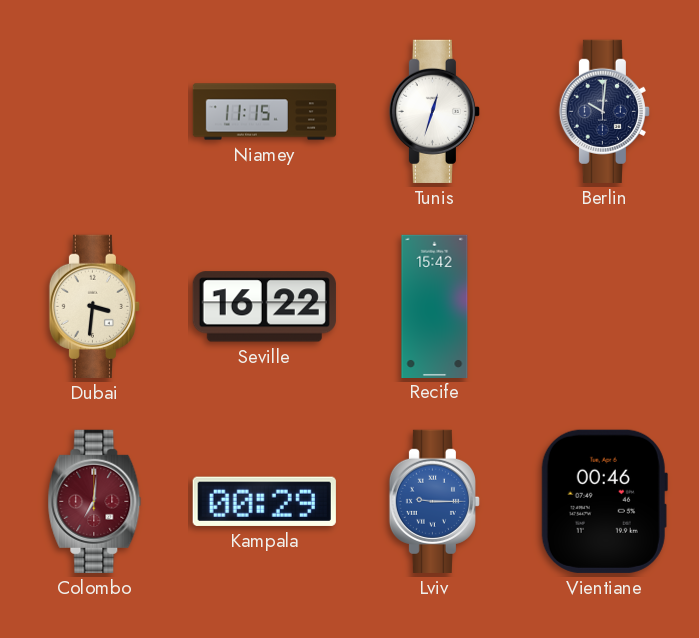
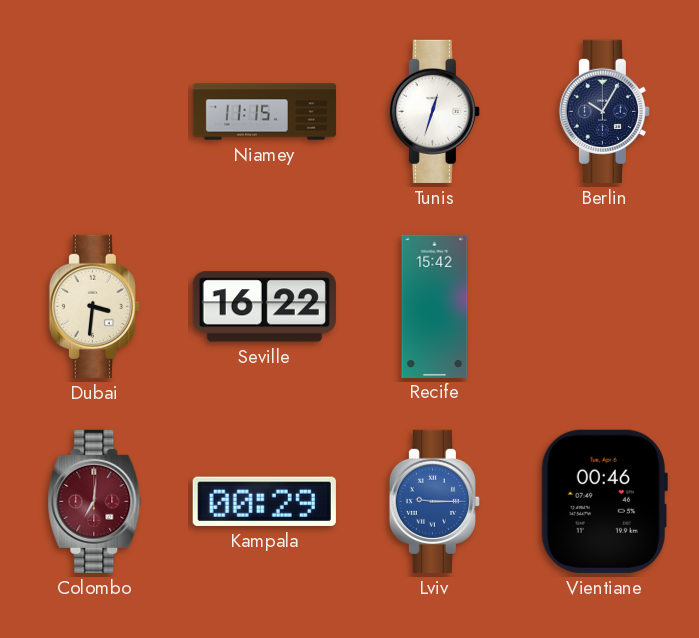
Berlin: 10:01 -> 10:05 (604, 111)
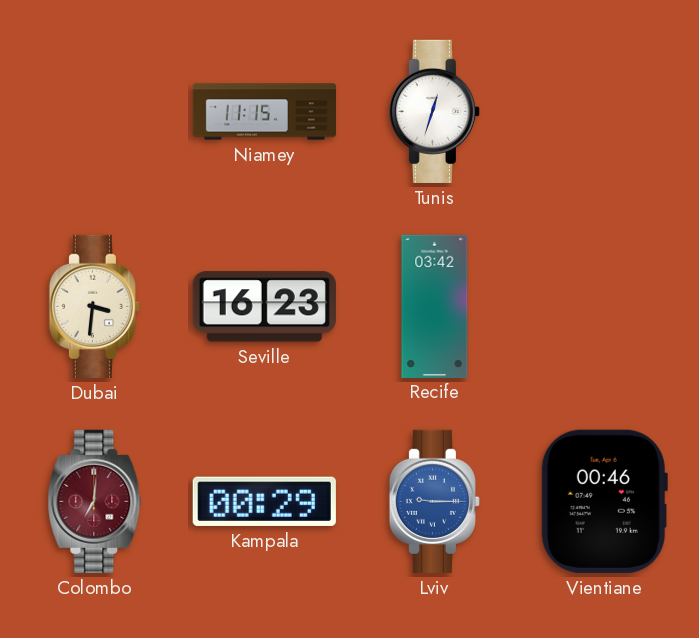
Berlin: 10:05 -> none (604, 111)
Seville: 16:22 -> 16:23 (264, 307)
Recife: 15:42 -> 03:42 (435, 306)
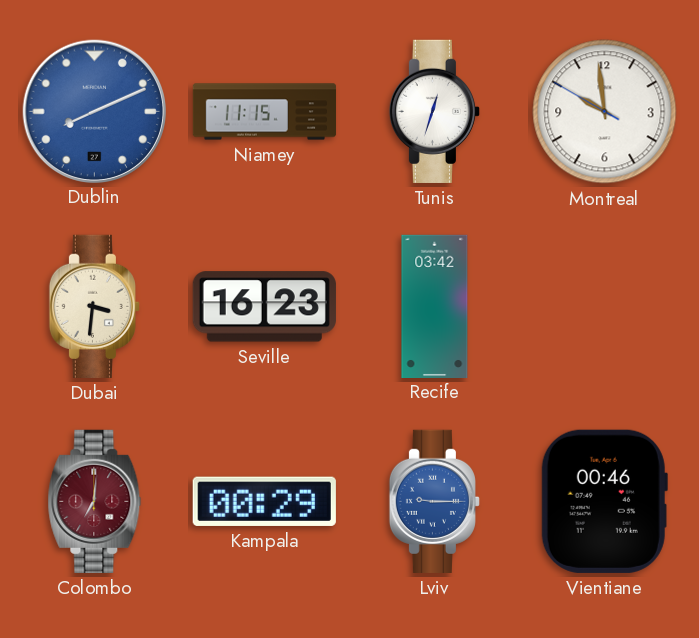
Dublin: none -> 8:11 (94, 111)
Montreal: none -> 9:58 (605, 112)
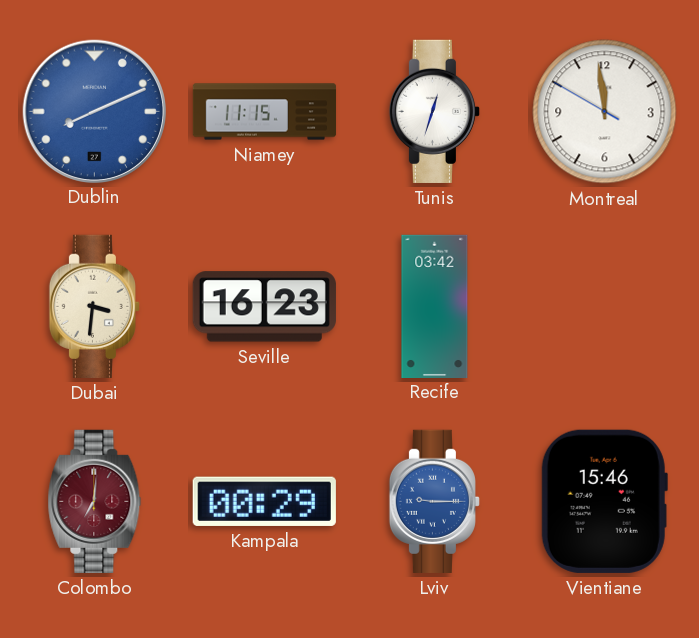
Montreal: 9:58 -> 11:58 (605, 112)
Vientiane: 00:46 -> 15:46 (604, 501)
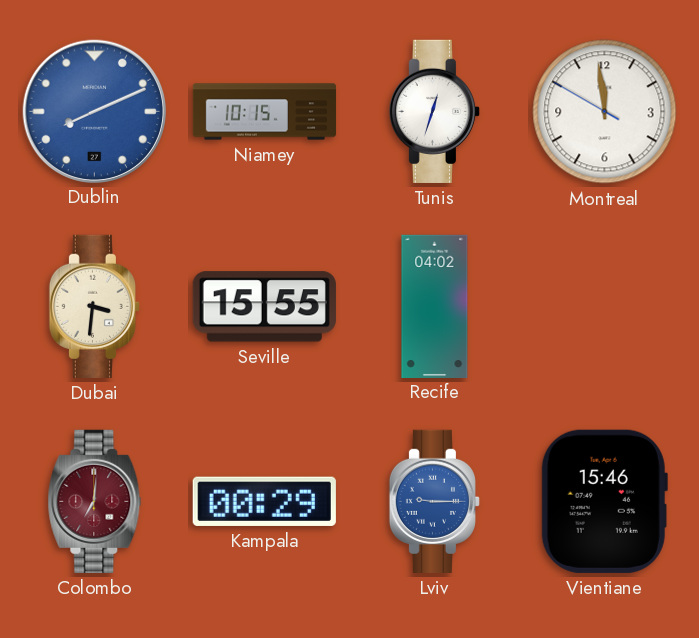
Niamey: 11:15 -> 10:15 (265, 112)
Seville: 16:23 -> 15:55 (264, 307)
Recife: 03:42 -> 04:02 (435, 306)
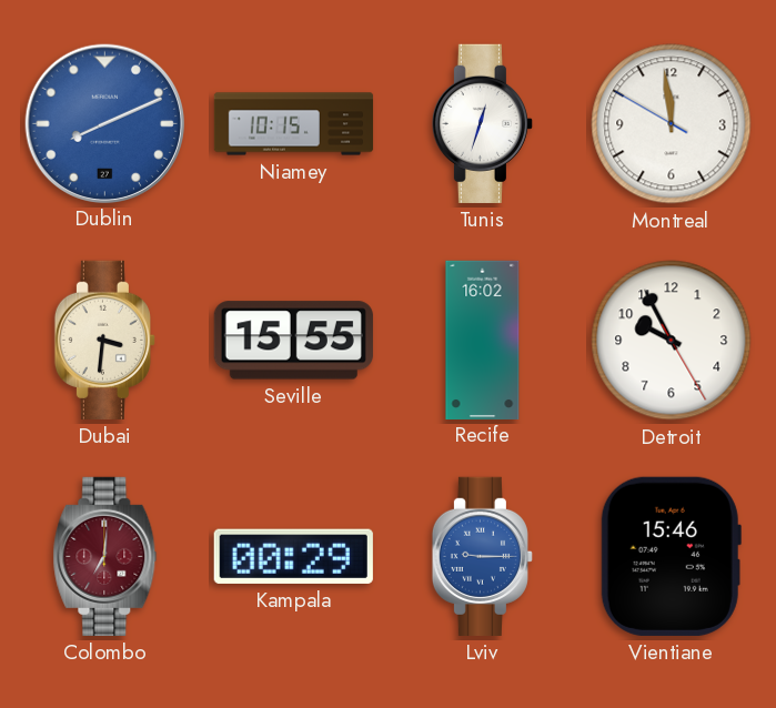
Recife: 04:02 -> 16:02 (483, 340)
Detroit: none -> 9:55 (672, 341)
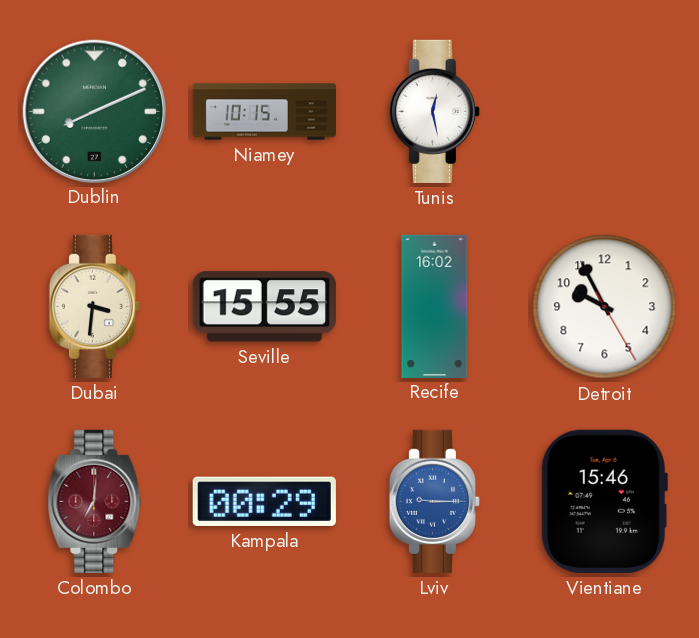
Dublin dial: blue -> green (94, 111)
Tunis: 12:33 -> 12:28 (434, 111)
Montreal: 11:58 -> none (672, 124)
